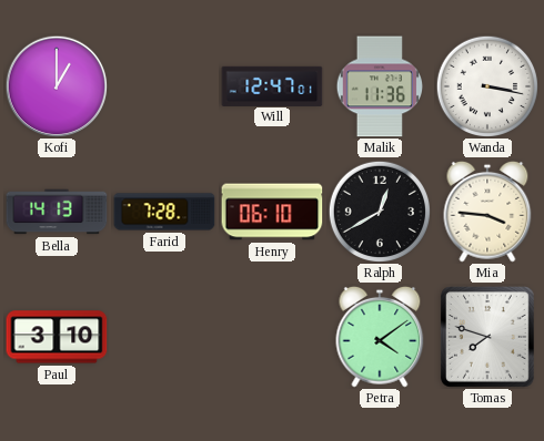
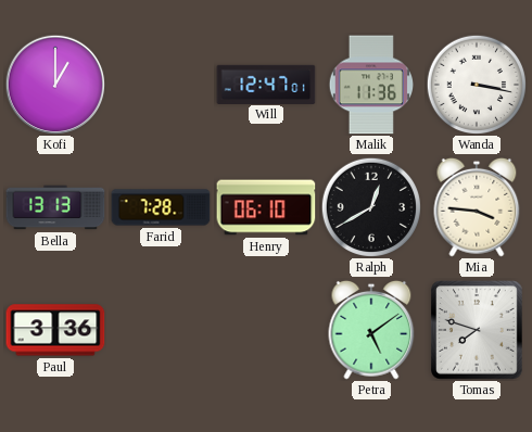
Bella: 14:13 -> 13:13 (55, 207)
Paul: 3:10 -> 3:36 (55, 330)
Petra: 4:09 -> 5:09 (371, 330)
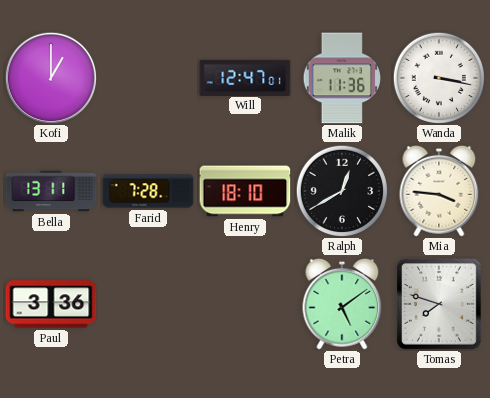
Bella: 13:13 -> 13:11 (51, 191)
Henry: 06:10 -> 18:10 (245, 191)
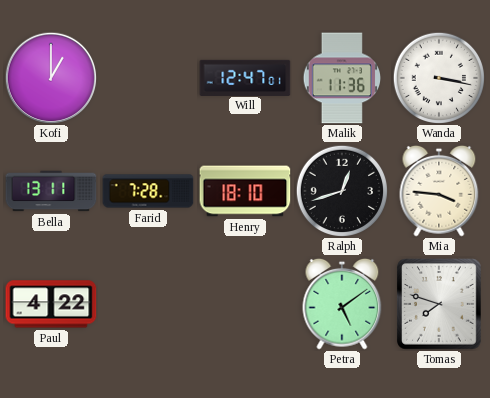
Ralph: 12:40 -> 12:42 (341, 190)
Paul: 3:36 -> 4:22 (51, 304)
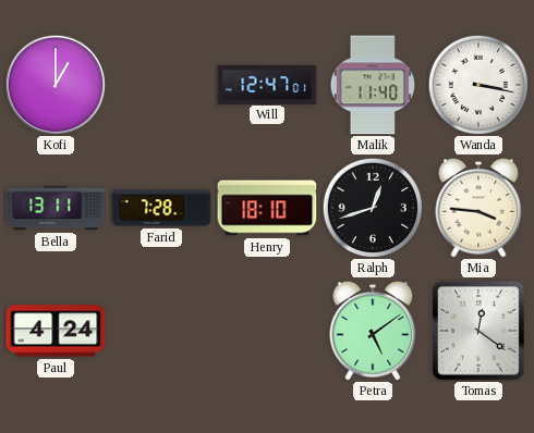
Malik: 11:36 -> 11:40 (372, 85)
Paul: 4:22 -> 4:24 (56, 331)
Tomas: 7:48 -> 12:21 (480, 331)
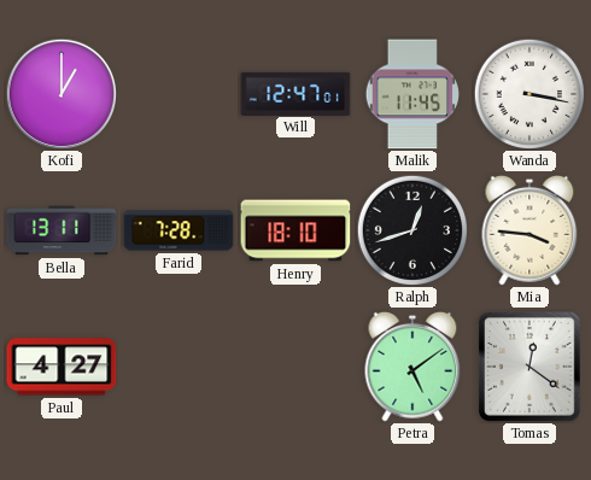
Malik: 11:40 -> 11:45 (411, 94)
Paul: 4:24 -> 4:27 (62, 367)
